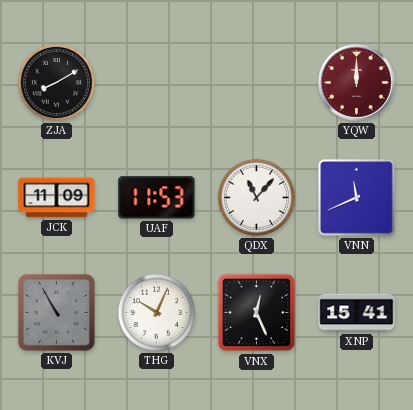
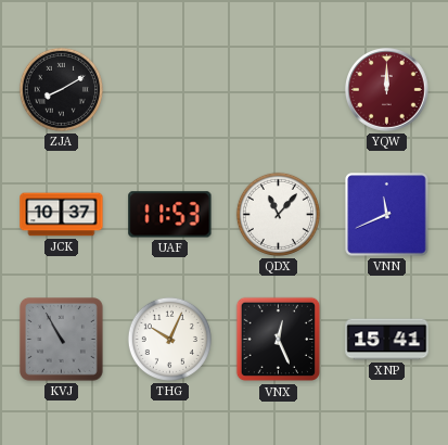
JCK: 11:09 -> 10:37 (62, 215)
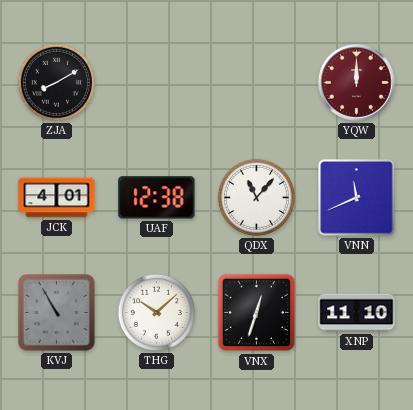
JCK: 10:37 -> 4:01 (57, 198)
UAF: 11:53 -> 12:38 (157, 198)
THG: 10:04 -> 10:08 (156, 312)
VNX: 12:26 -> 12:33 (257, 313)
XNP: 15:41 -> 11:10 (357, 313)
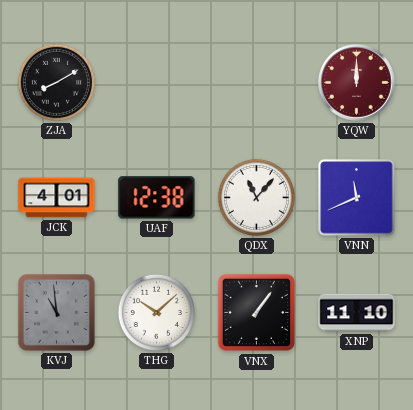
KVJ: 10:55 -> 10:59 (57, 313)
VNX: 12:33 -> 1:06 (257, 313)
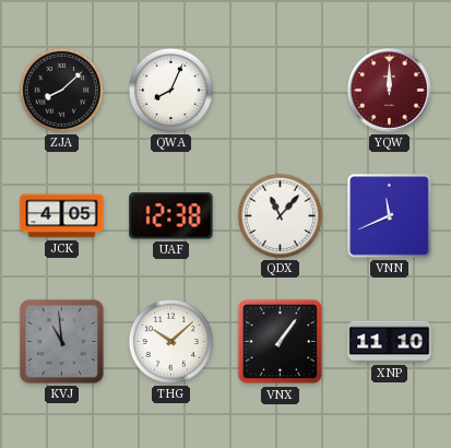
ZJA: 8:10 -> 8:08 (61, 90)
QWA: none -> 8:04 (170, 90)
JCK: 4:01 -> 4:05 (62, 216)
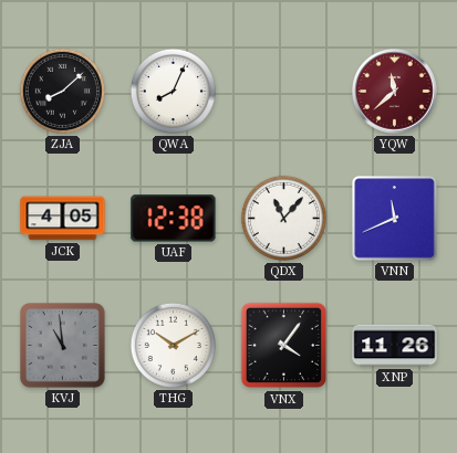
YQW: 12:00 -> 11:38 (395, 92)
THG: 10:08 -> 10:10 (173, 345)
VNX: 1:06 -> 4:06 (284, 346)
XNP: 11:10 -> 11:26 (395, 346)
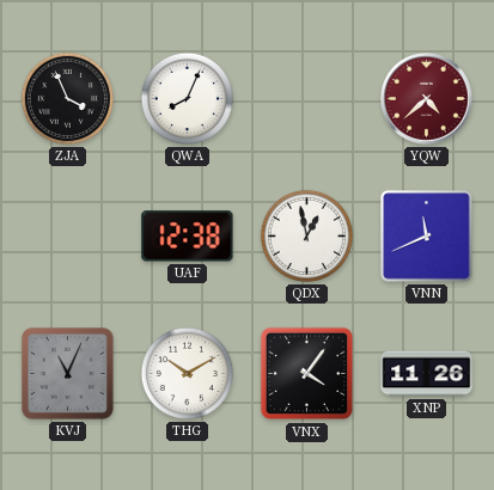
ZJA: 8:08 -> 3:56 (67, 98)
YQW: 11:38 -> 4:38 (427, 99)
JCK: 4:05 -> none (63, 219)
QDX: 11:07 -> 12:58 (306, 235)
KVJ: 10:59 -> 11:04 (68, 374)
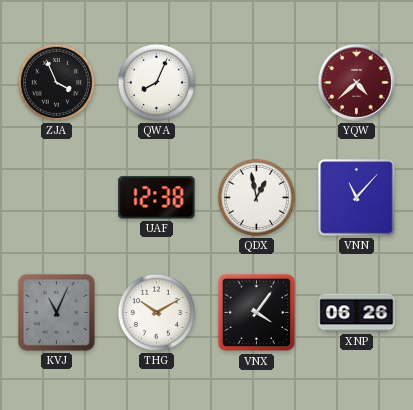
VNN: 11:41 -> 11:07 (357, 198)
XNP: 11:26 -> 06:26 (357, 313)
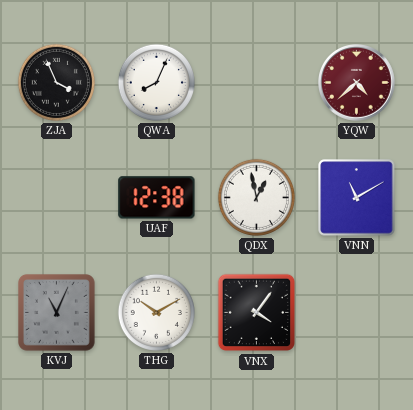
VNN: 11:07 -> 11:10 (357, 198)
XNP: 06:26 -> none (357, 313)
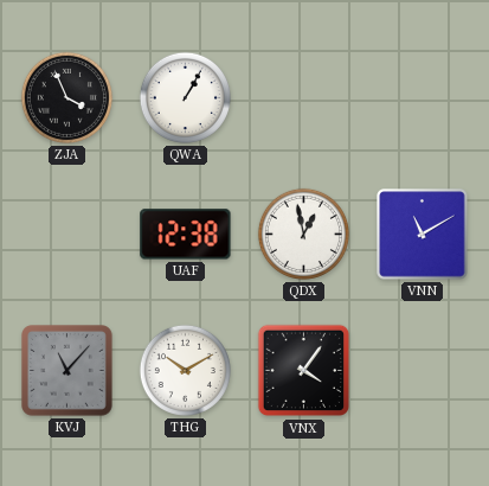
QWA: 8:04 -> 1:05 (185, 97)
YQW: 4:38 -> none (357, 83)
KVJ: 11:04 -> 11:07 (67, 371)
